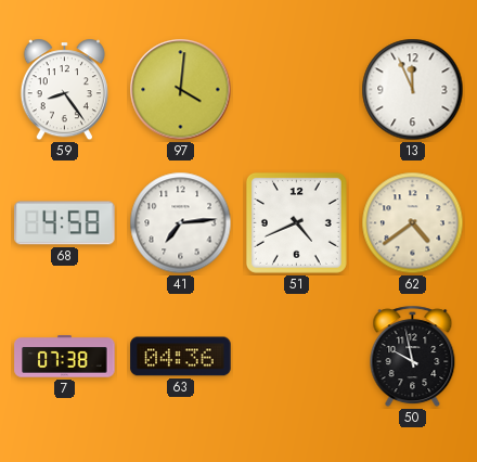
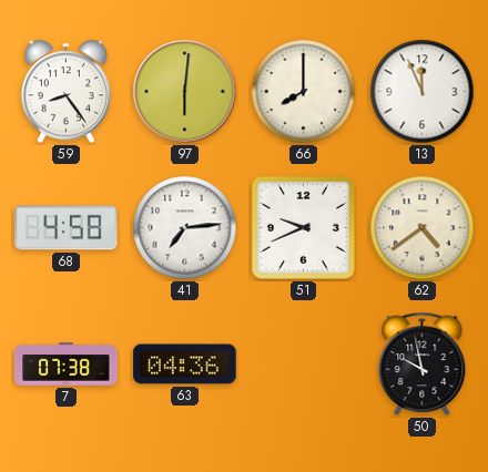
97: 4:01 -> 6:01 (185, 92)
66: none -> 8:00 (304, 92)
51: 4:41 -> 9:41 (303, 227)
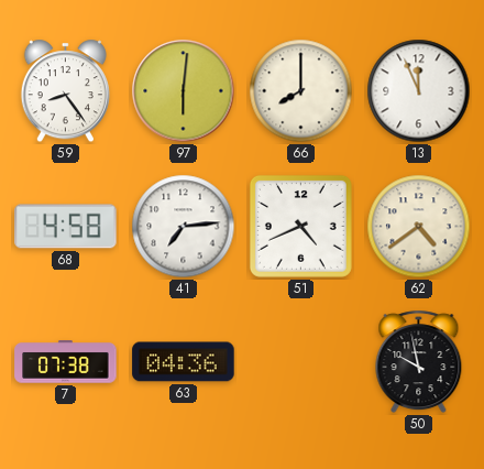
51: 9:41 -> 4:41 (300, 226)
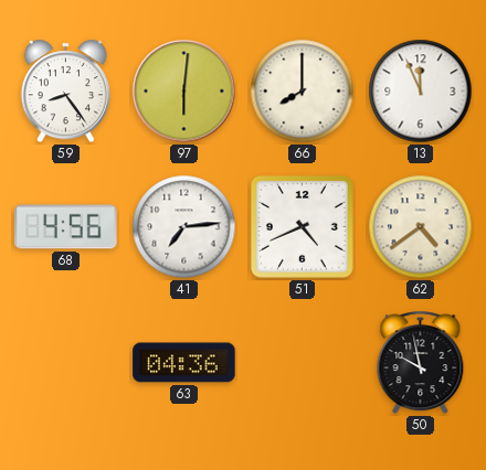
68: 4:58 -> 4:56 (66, 227)
7: 07:38 -> none (66, 362)
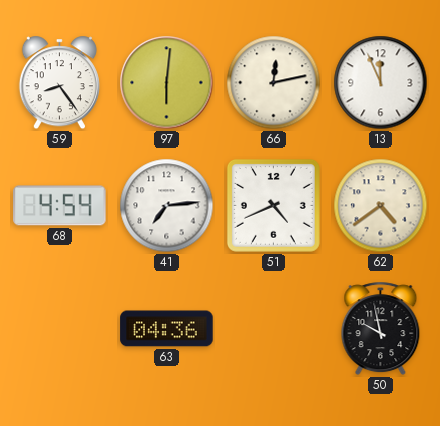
66: 8:00 -> 12:13 (274, 83)
68: 4:56 -> 4:54 (60, 206)
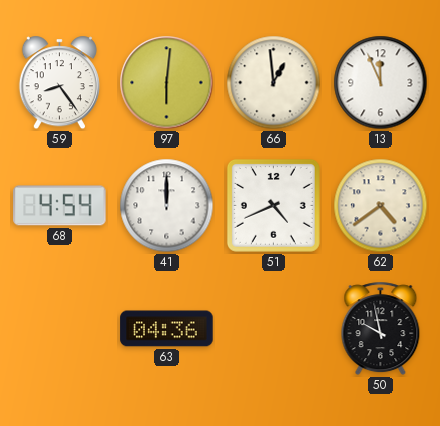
66: 12:13 -> 12:59 (274, 83)
41: 7:14 -> 12:00 (167, 206)
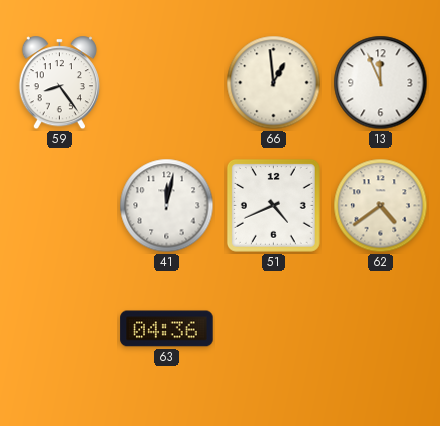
97: 6:01 -> none (167, 83)
68: 4:54 -> none (60, 206)
41: 12:00 -> 12:02 (167, 206)
50: 9:58 -> none (381, 329)
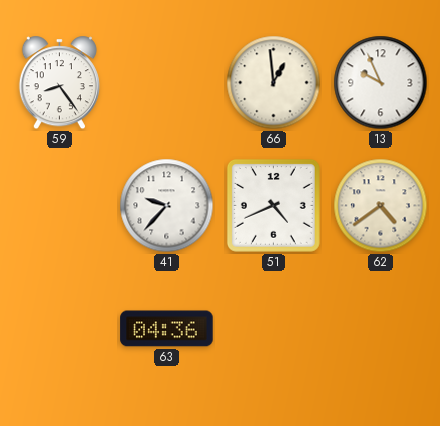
13: 11:56 -> 9:56 (381, 83)
41: 12:02 -> 9:37 (167, 206)
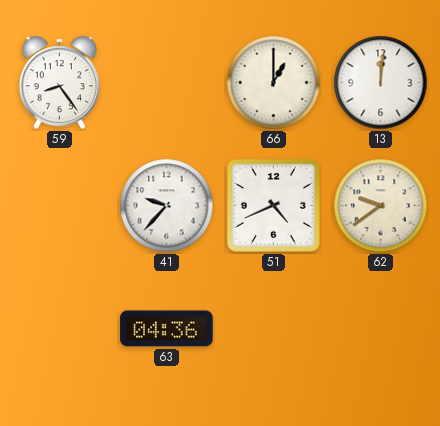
66: 12:59 -> 1:00 (274, 83)
13: 9:56 -> 12:01 (381, 83)
62: 4:39 -> 9:39 (381, 206)
